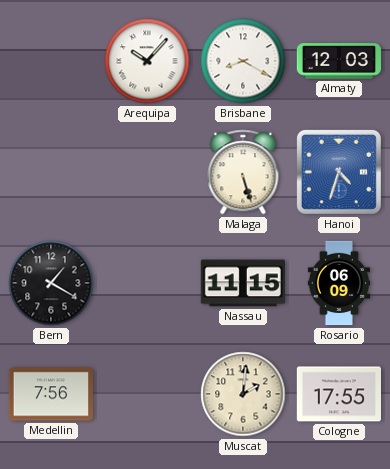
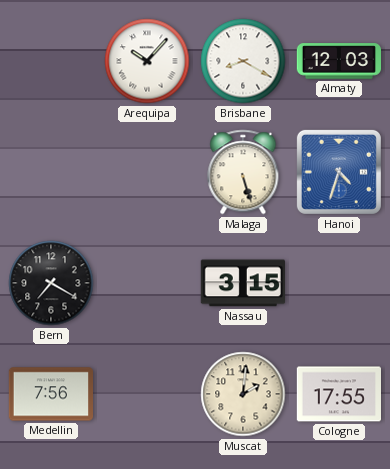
Bern: 1:20 -> 7:20 (51, 283)
Nassau: 11:15 -> 3:15 (242, 283)
Rosario: 06:09 -> none (338, 283)
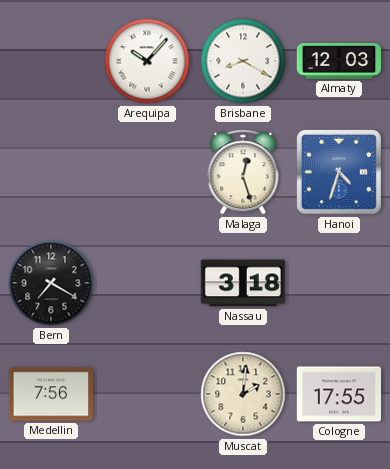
Malaga: 5:27 -> 12:27 (243, 172)
Nassau: 3:15 -> 3:18 (242, 283)
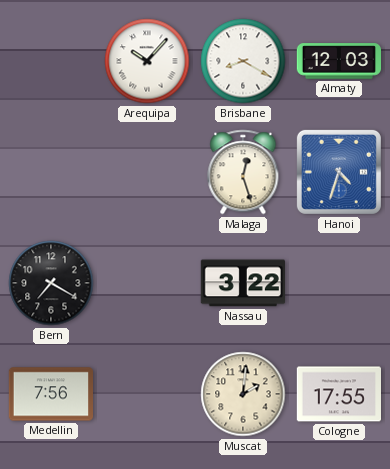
Nassau: 3:18 -> 3:22 (242, 283)
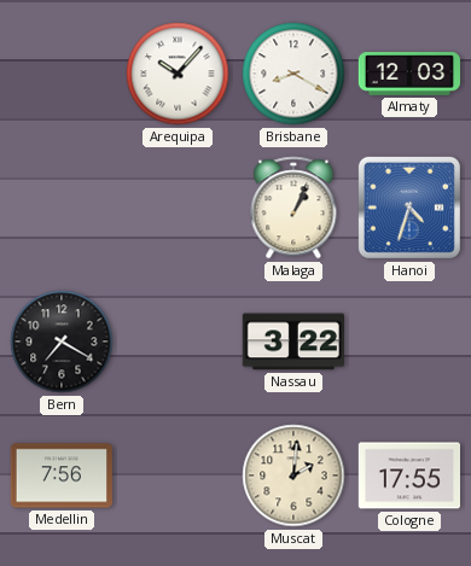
Malaga: 12:27 -> 1:04 (293, 208)
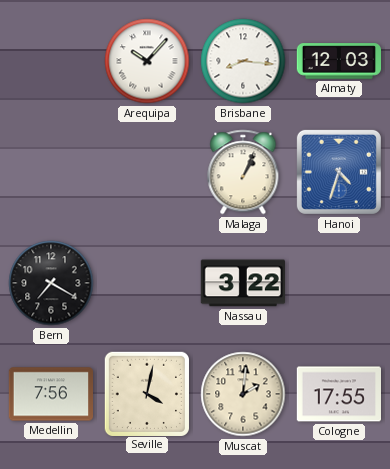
Brisbane: 8:20 -> 8:16 (243, 61)
Seville: none -> 4:02 (146, 393)
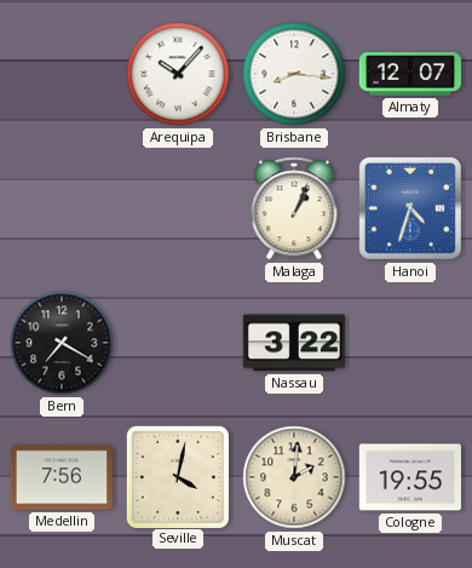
Almaty: 12:03 -> 12:07 (410, 74)
Cologne: 17:55 -> 19:55 (409, 477)
